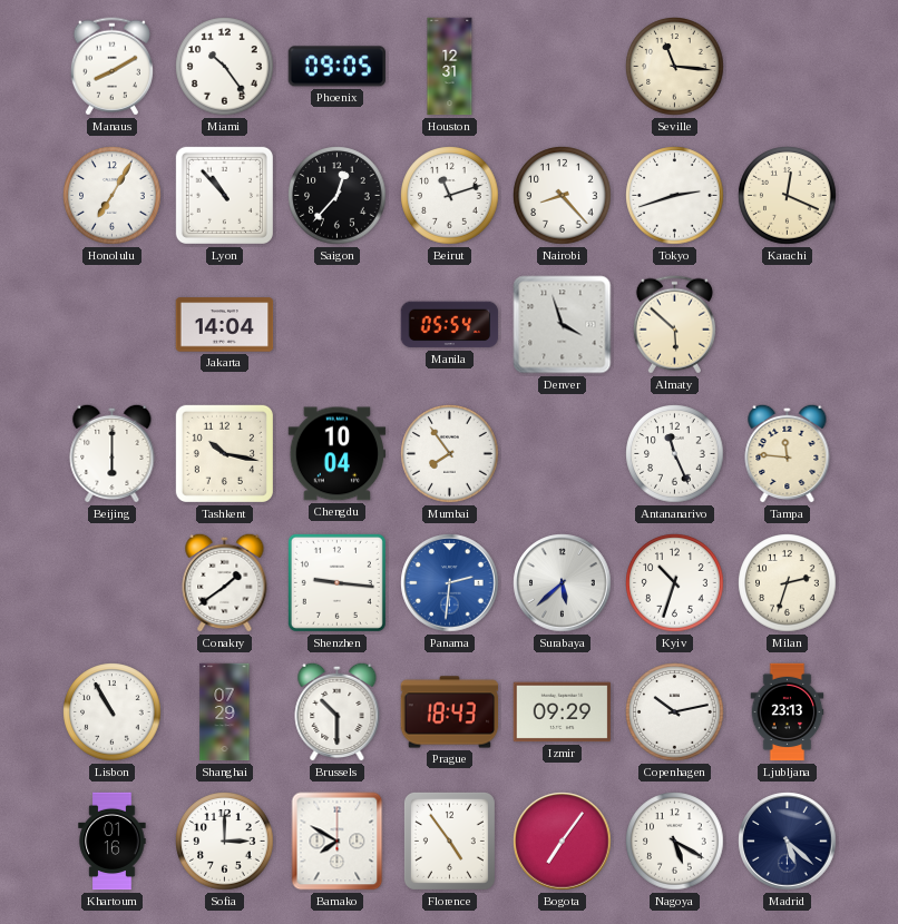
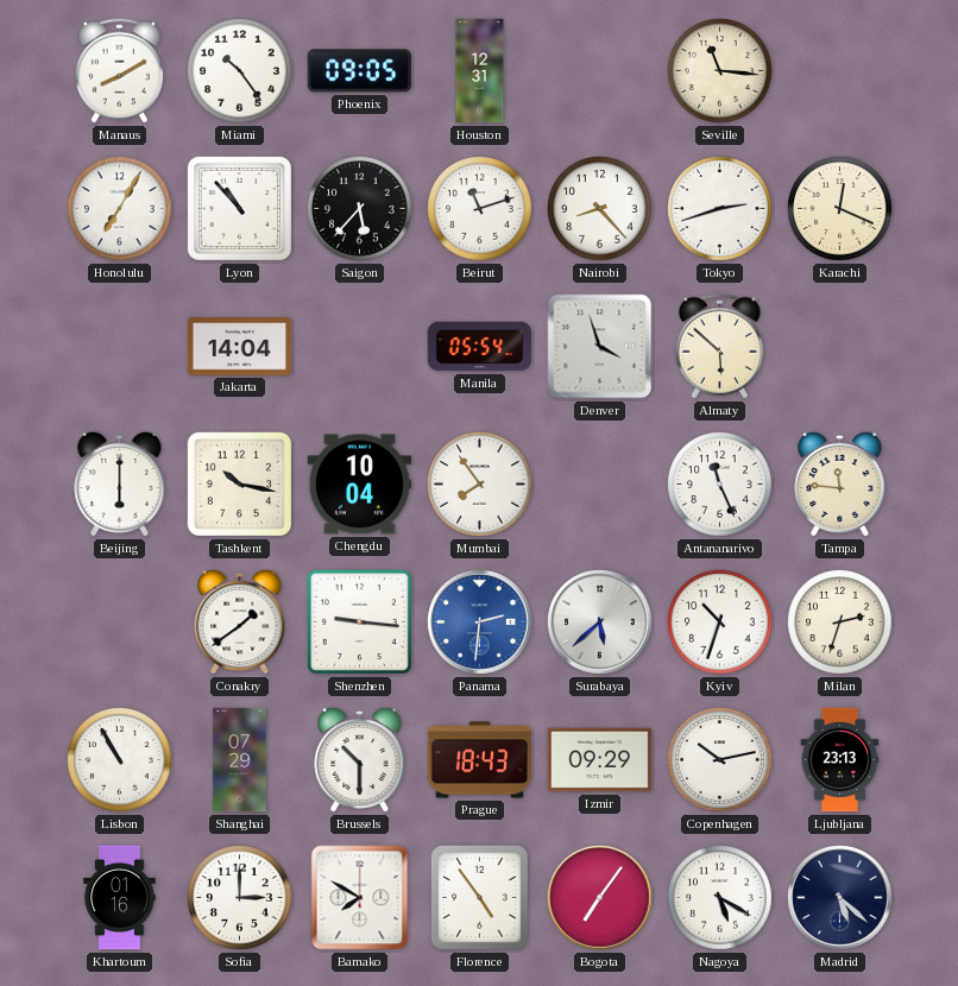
Saigon: 12:37 -> 5:37 (360, 209)
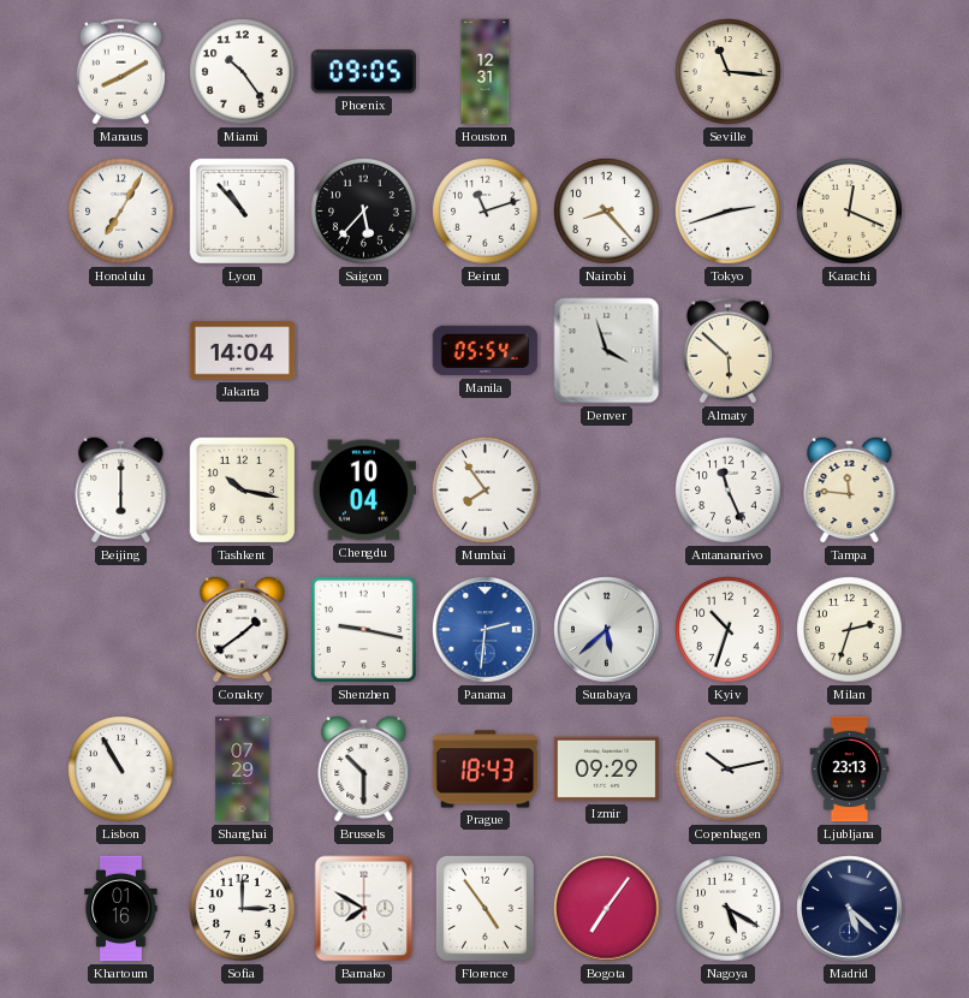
Shenzhen: 9:16 -> 9:17 (363, 629)
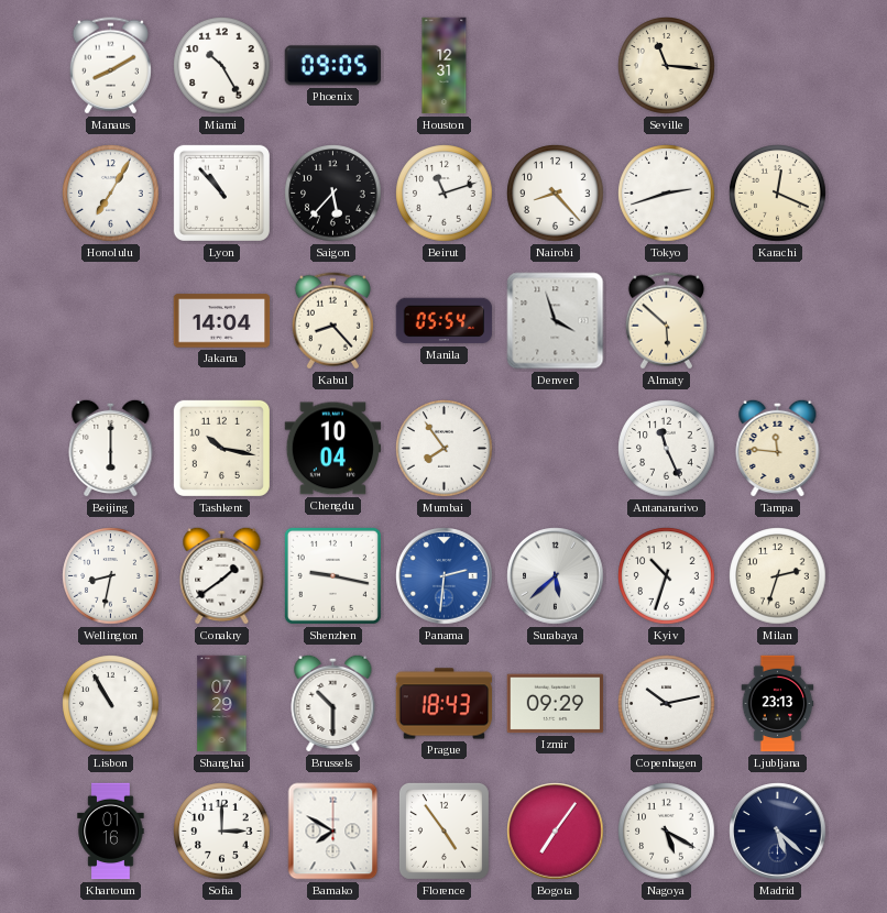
Miami: 10:24 -> 10:25 (222, 66)
Kabul: none -> 8:23 (332, 321)
Wellington: none -> 8:32 (111, 576)
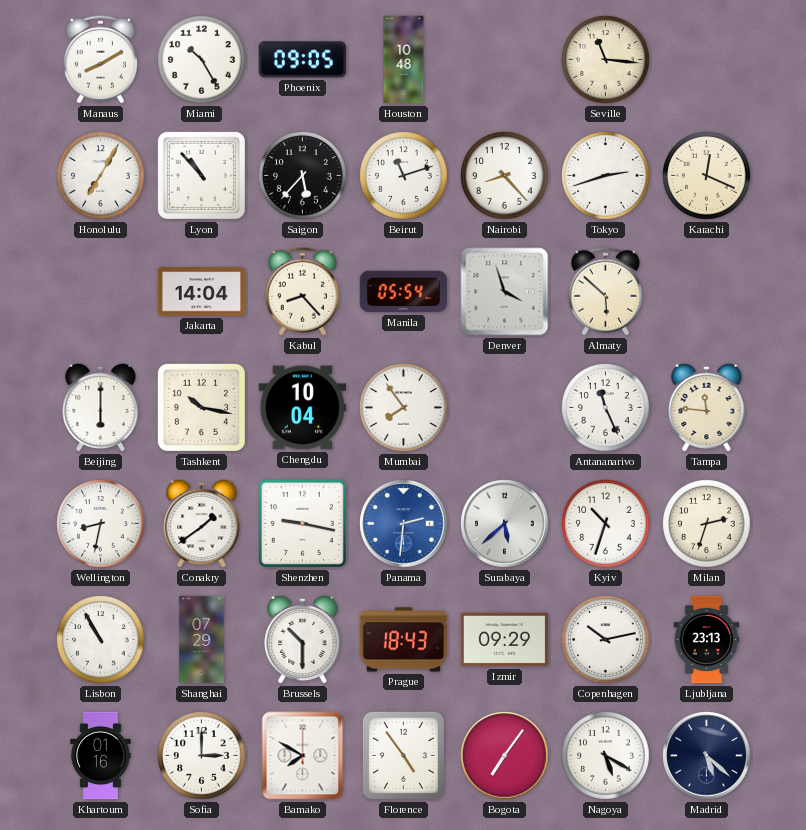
Houston: 12:31 -> 10:48 (404, 60)
